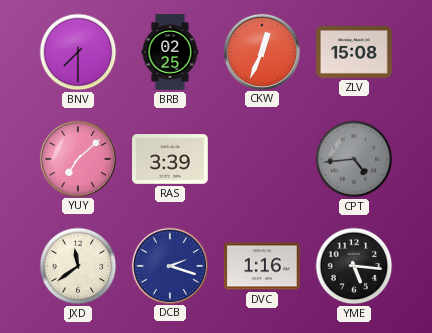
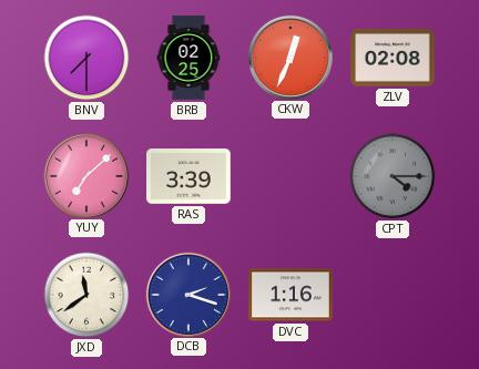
ZLV: 15:08 -> 02:08 (393, 58)
CPT: 4:44 -> 4:15 (393, 176)
YME: 5:16 -> none (354, 266)
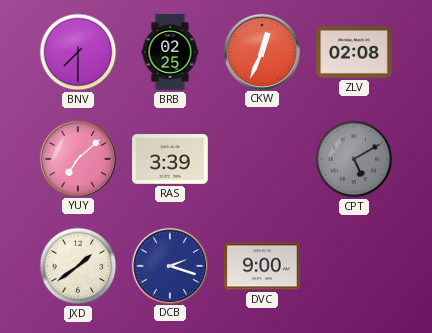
CPT: 4:15 -> 5:10 (354, 159)
JXD: 11:39 -> 1:39 (78, 266)
DVC: 1:16 -> 9:00 (262, 266)
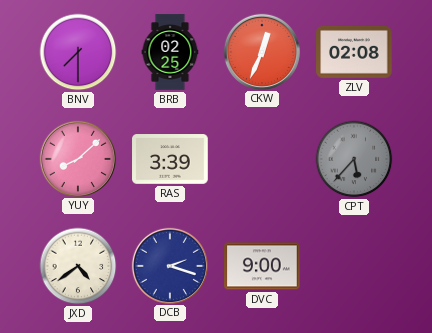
YUY: 7:08 -> 8:08 (77, 158)
CPT: 5:10 -> 5:37 (354, 159)
JXD: 1:39 -> 4:39 (78, 266)
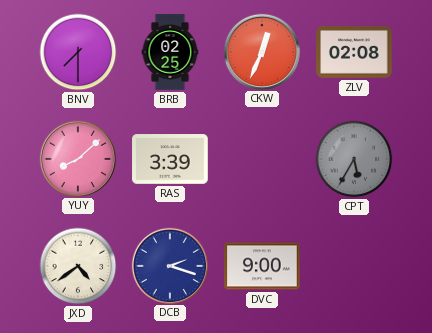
CPT: 5:37 -> 5:35 (354, 159)
